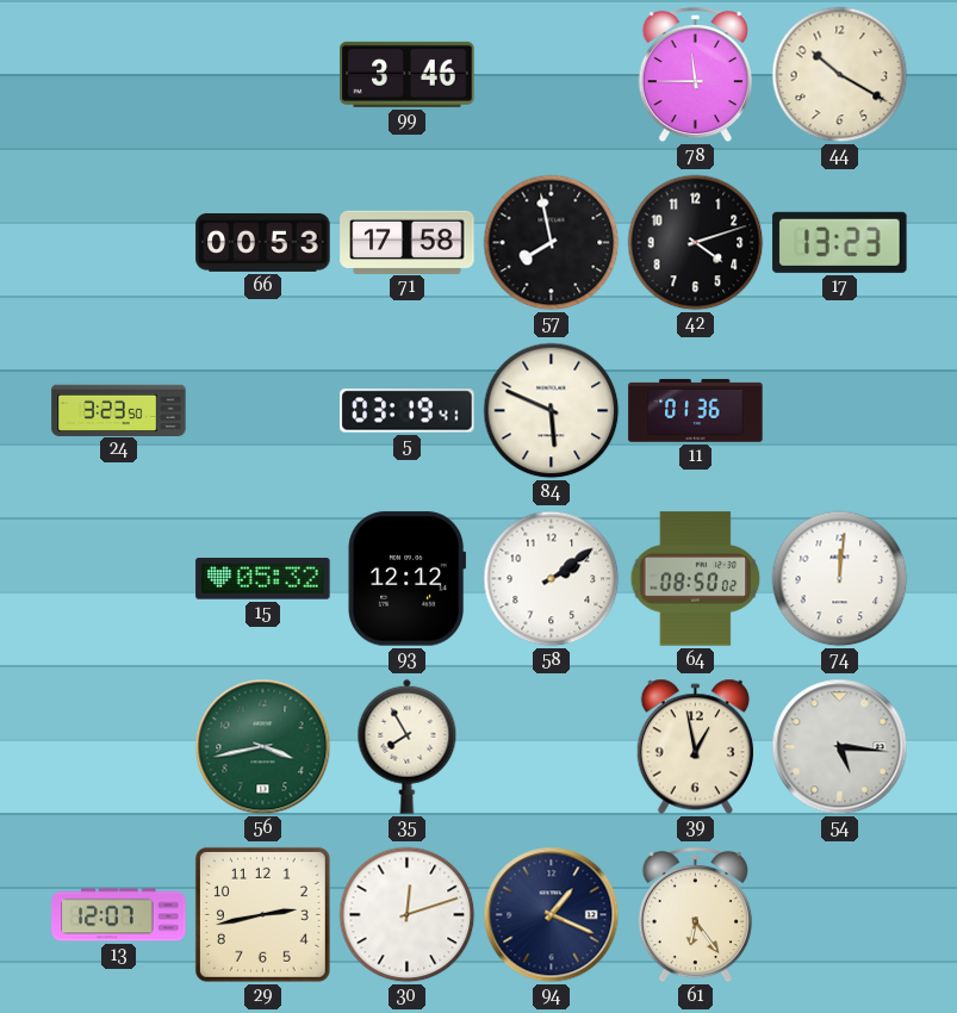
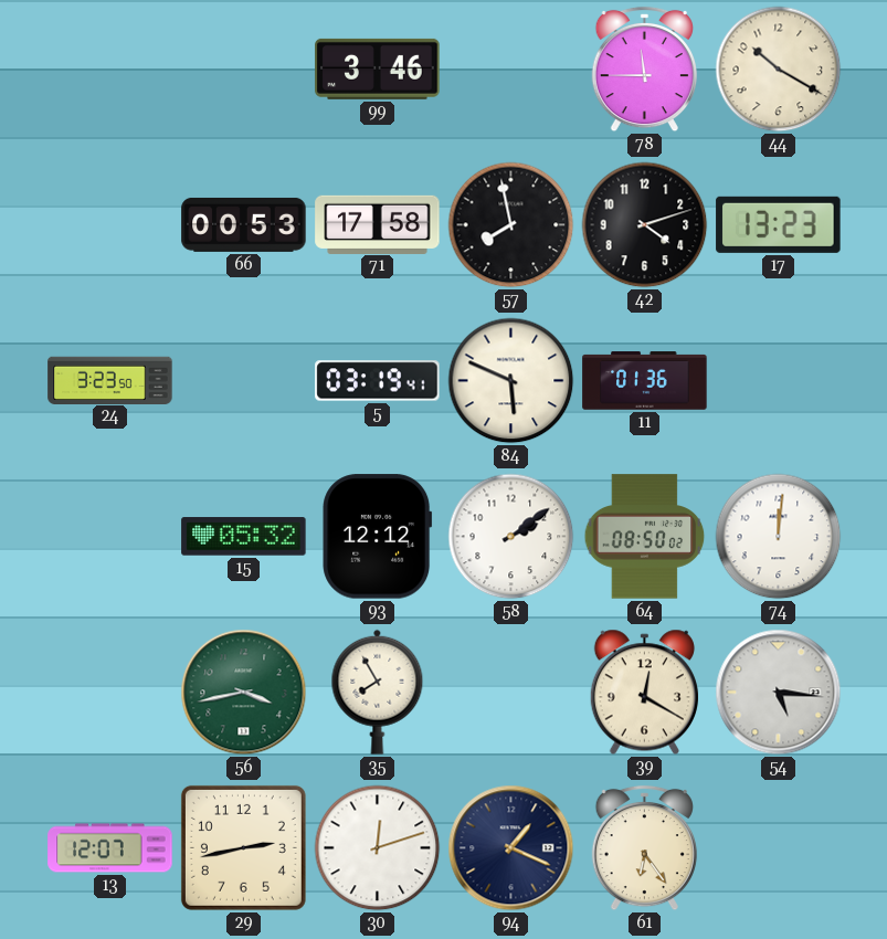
39: 12:58 -> 12:20 (644, 693)
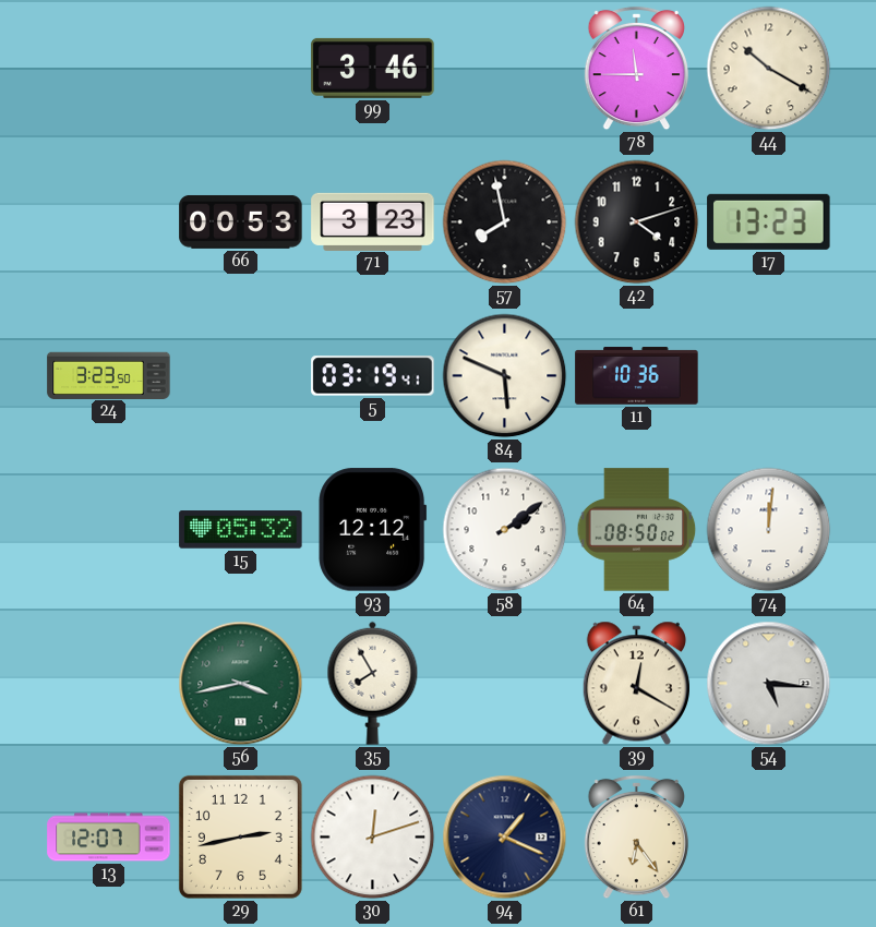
71: 17:58 -> 3:23 (373, 221)
11: 01:36 -> 10:36 (637, 376)
